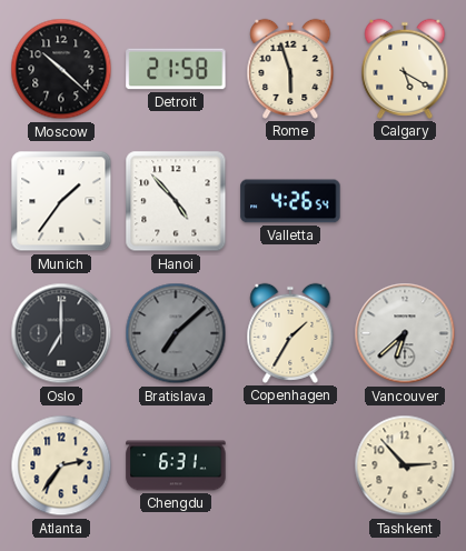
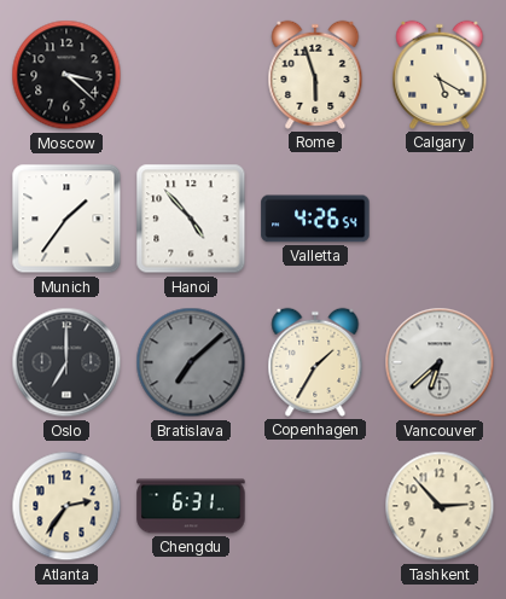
Moscow: 10:22 -> 3:22 (66, 75)
Detroit: 21:58 -> none (176, 69)
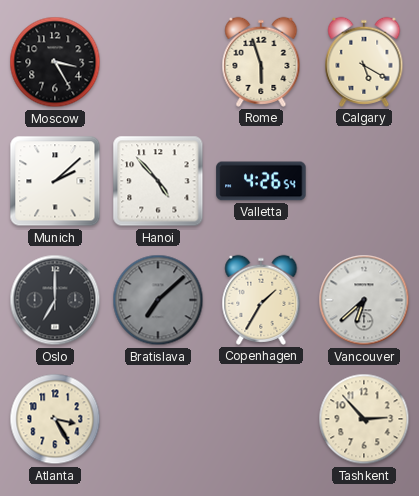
Moscow: 3:22 -> 3:25 (55, 62)
Munich: 1:36 -> 2:08 (55, 181)
Atlanta: 2:36 -> 3:25 (55, 419)
Chengdu: 6:31 -> none (191, 506)
